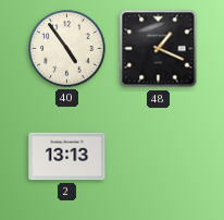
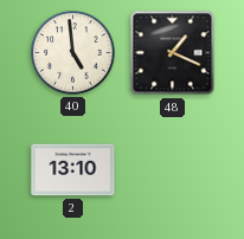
40: 4:54 -> 4:59 (73, 53)
2: 13:13 -> 13:10 (73, 170)
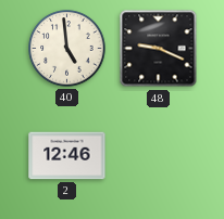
48: 1:19 -> 9:19 (159, 49)
2: 13:10 -> 12:46 (67, 156)
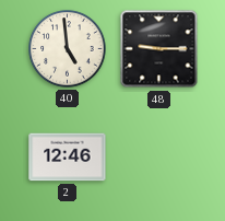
48: 9:19 -> 9:15 (159, 49)
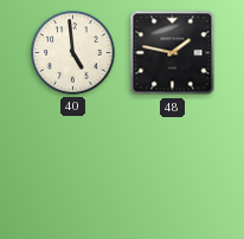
48: 9:15 -> 1:47 (173, 53)
2: 12:46 -> none (68, 158)
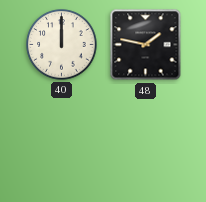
40: 4:59 -> 12:00 (62, 45)
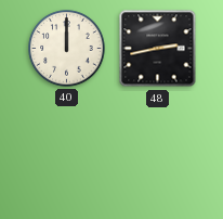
48: 1:47 -> 2:43 (158, 49)
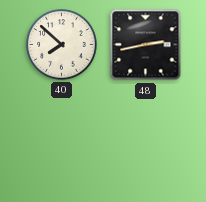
40: 12:00 -> 7:52 (62, 45)
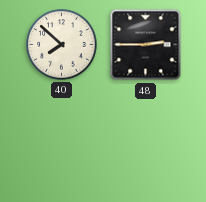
48: 2:43 -> 2:45 (146, 45)
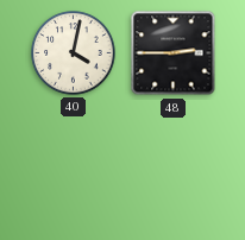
40: 7:52 -> 4:02 (74, 53)
